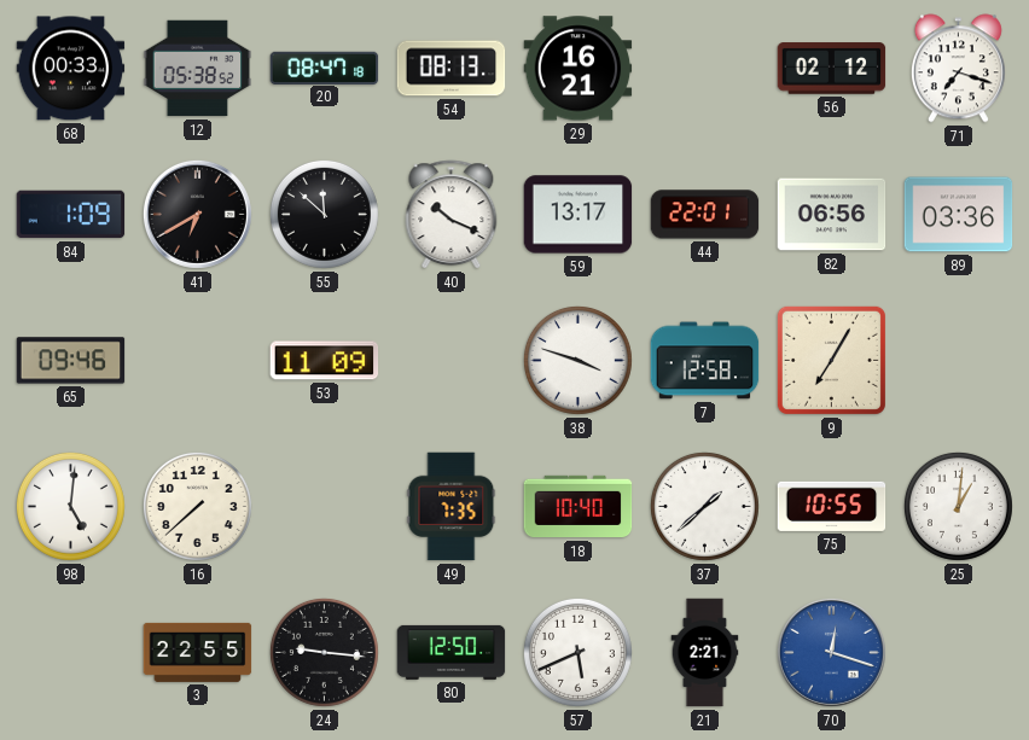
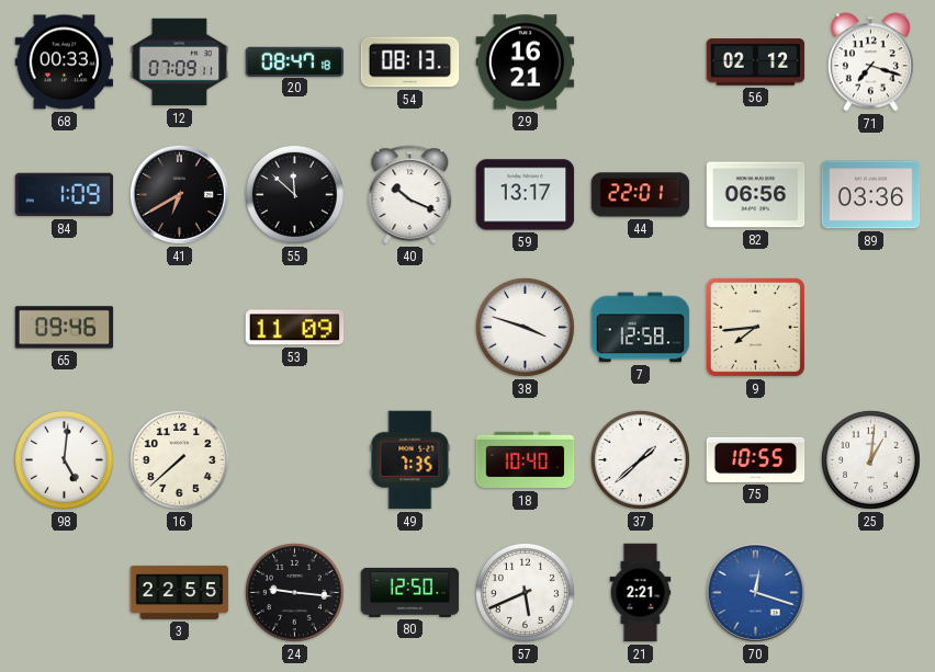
12: 05:38 -> 07:09 (180, 62)
9: 7:05 -> 7:44 (755, 327)
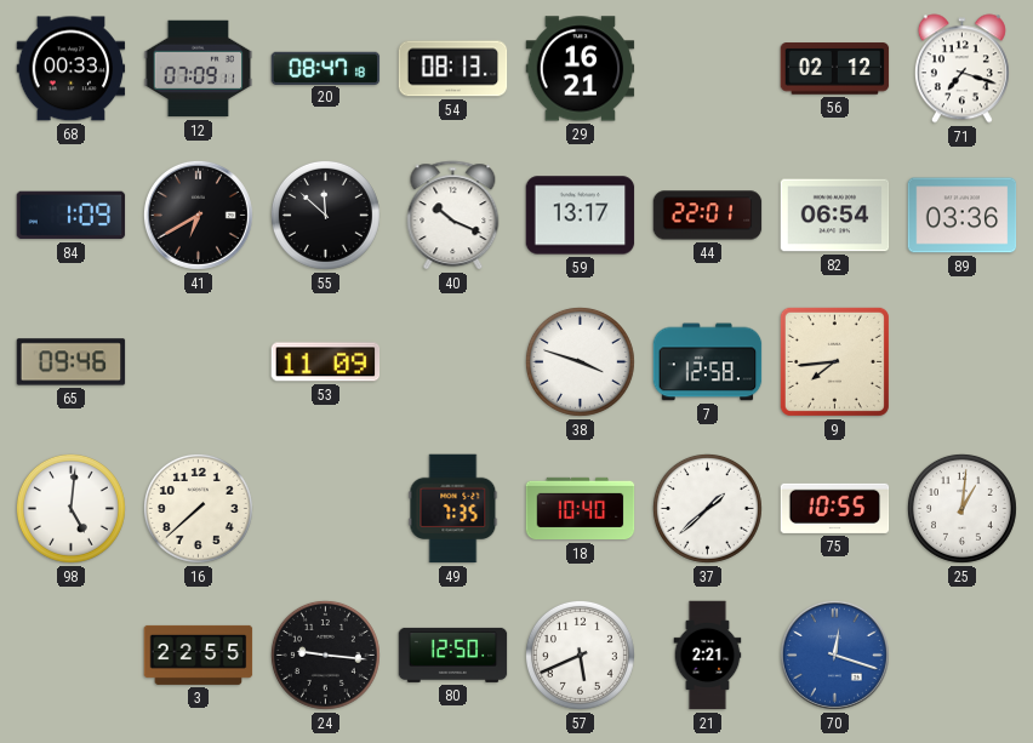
82: 06:56 -> 06:54 (835, 216)
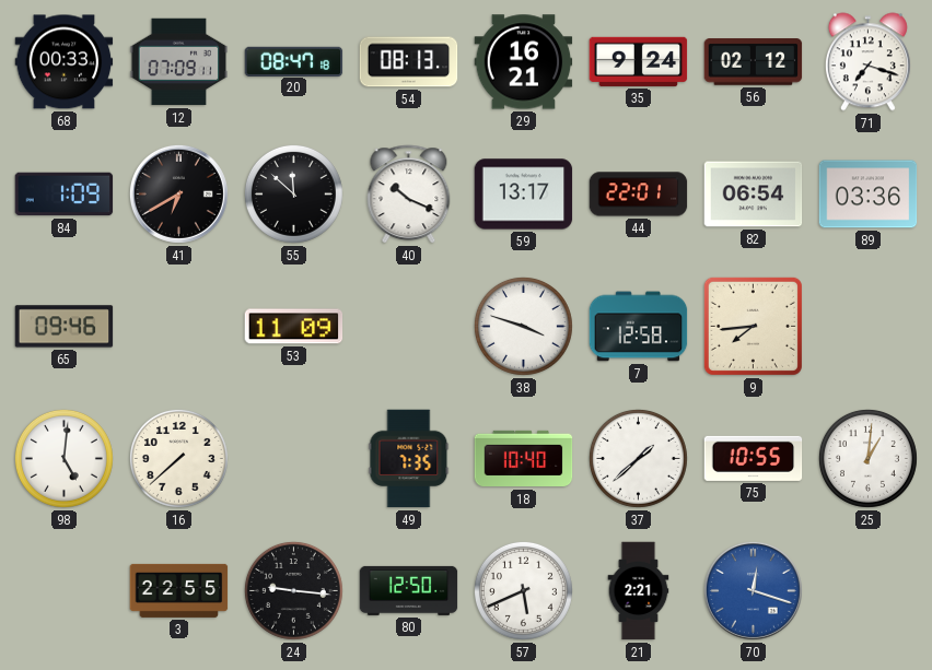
35: none -> 9:24 (639, 61)
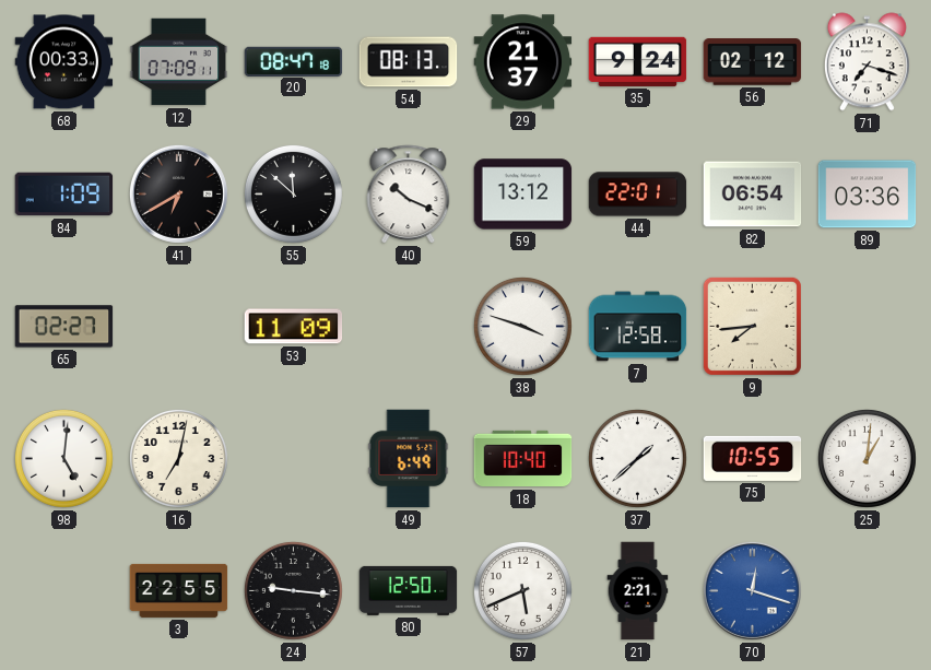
29: 16:21 -> 21:37 (523, 62)
59: 13:17 -> 13:12 (523, 195)
65: 09:46 -> 02:27 (64, 327)
16: 7:38 -> 7:02 (178, 458)
49: 7:35 -> 6:49 (409, 459)
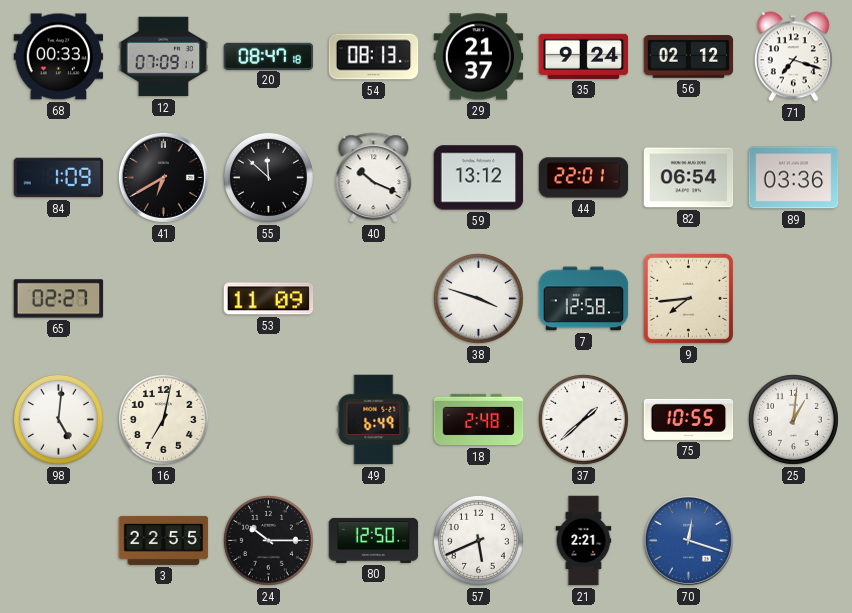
18: 10:40 -> 2:48 (479, 420)
24: 9:16 -> 10:15 (268, 540)
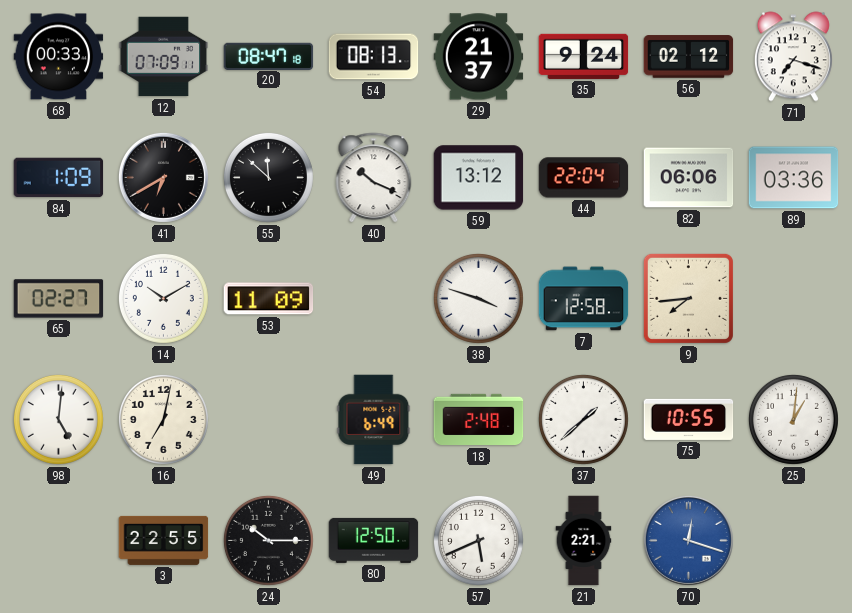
44: 22:01 -> 22:04 (584, 178)
82: 06:54 -> 06:06 (689, 178)
14: none -> 10:10 (163, 298)
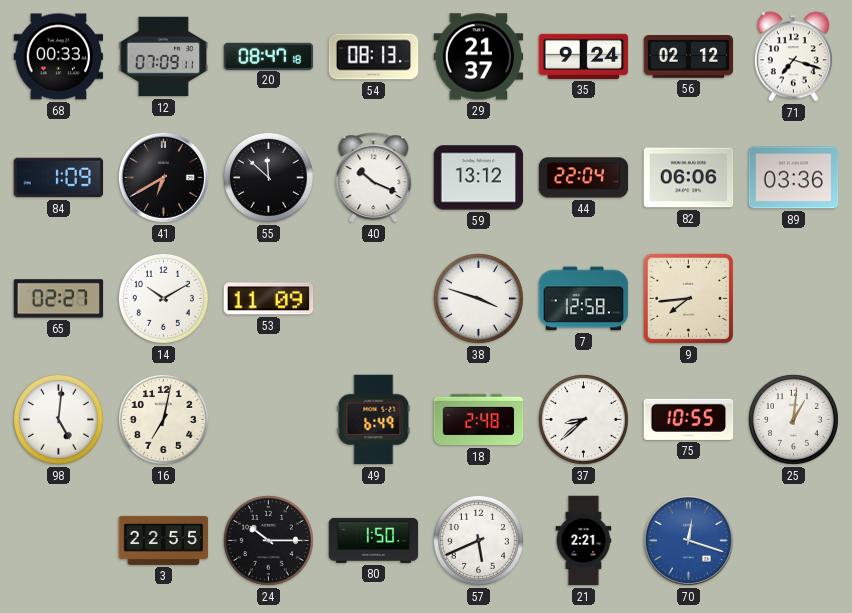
37: 1:38 -> 8:38 (583, 419)
80: 12:50 -> 1:50 (374, 540)
